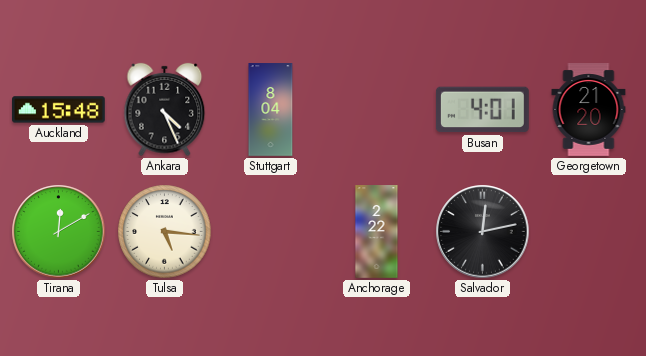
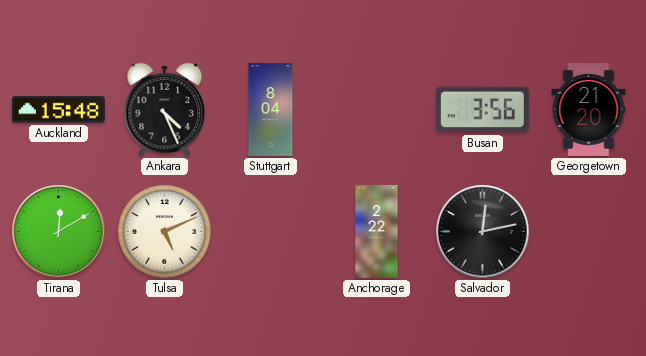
Busan: 4:01 -> 3:56 (482, 110)
Tulsa: 5:16 -> 5:11 (165, 232)
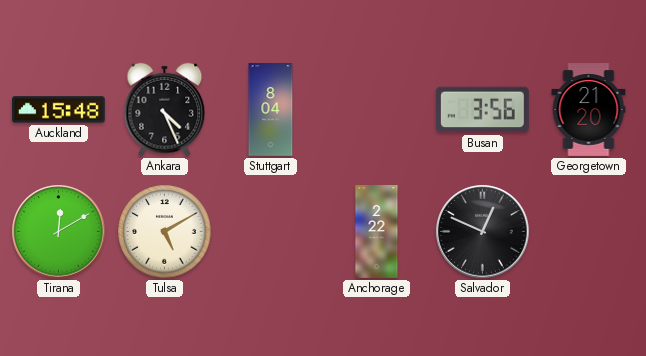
Tulsa: 5:11 -> 5:10 (165, 232)
Salvador: 12:13 -> 12:49 (483, 232)
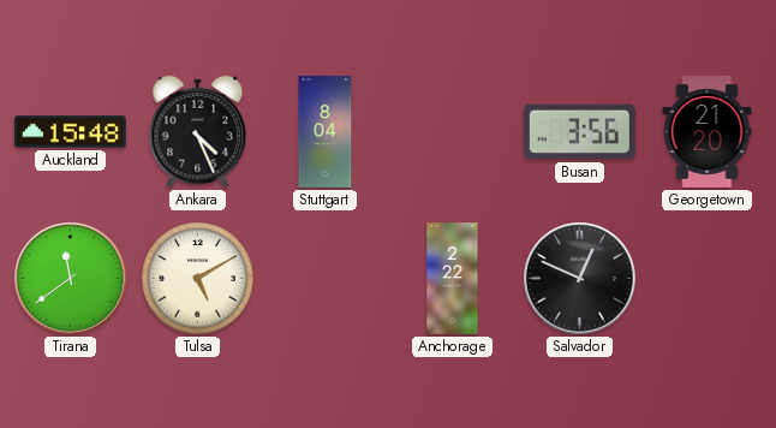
Tirana: 12:10 -> 11:39 (71, 279)
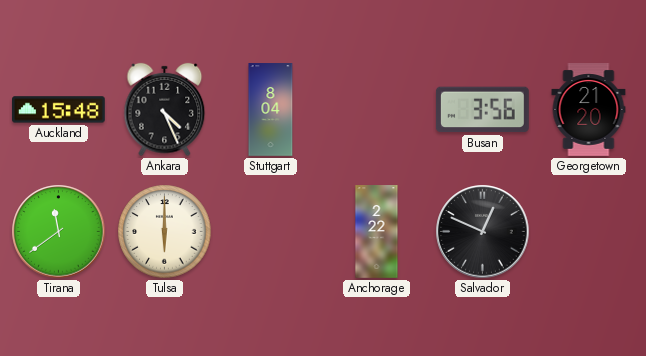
Tulsa: 5:10 -> 6:00 (165, 232)
